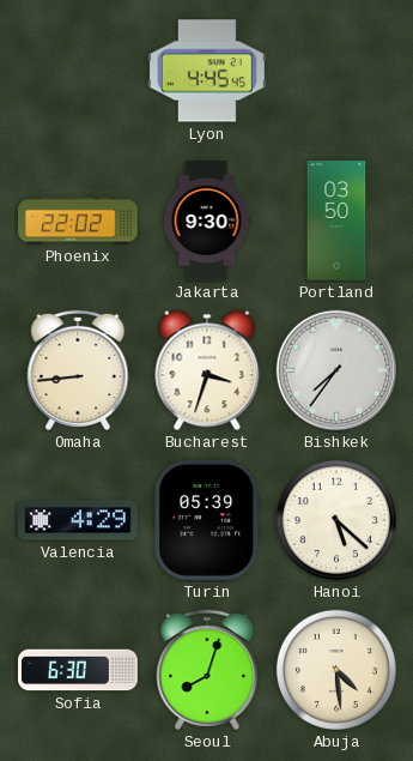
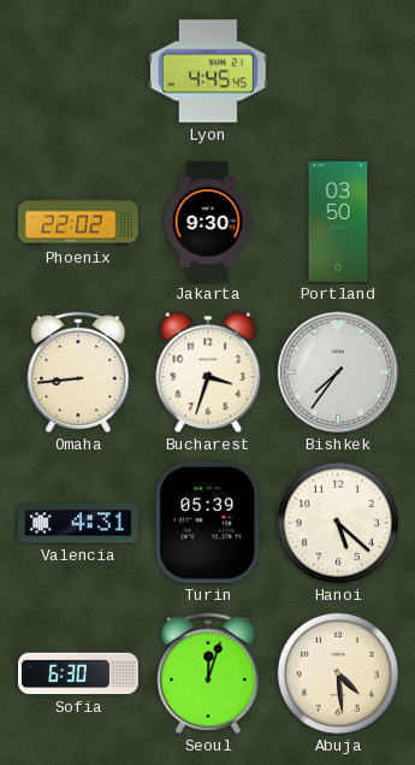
Valencia: 4:29 -> 4:31 (79, 523)
Seoul: 8:03 -> 12:03 (208, 673)
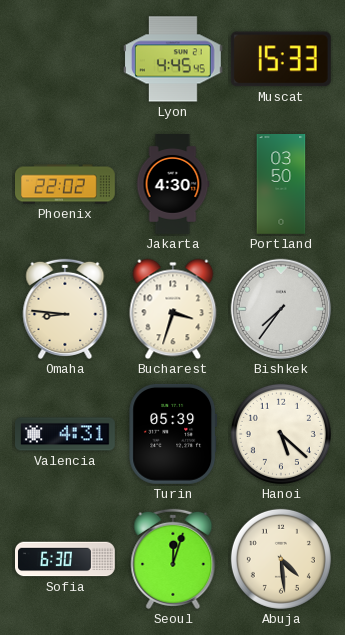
Muscat: none -> 15:33 (281, 59)
Jakarta: 9:30 -> 4:30 (173, 185)
Omaha: 8:44 -> 8:46 (65, 309)
